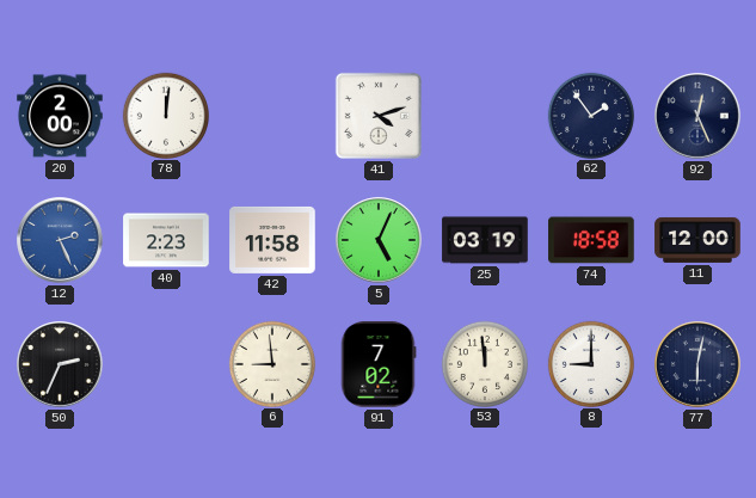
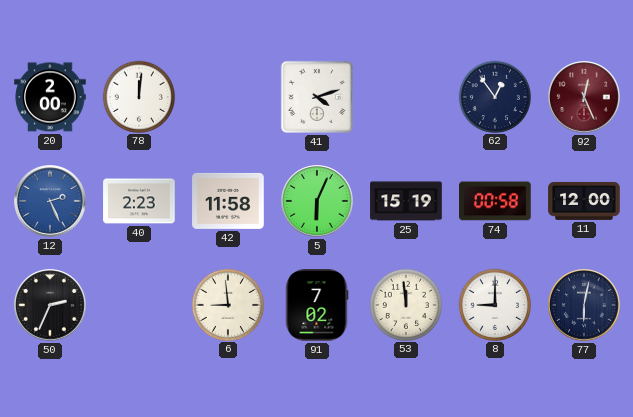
62: 1:54 -> 12:54 (494, 96)
92 dial: navy -> burgundy (584, 97)
5: 5:04 -> 6:04 (317, 201)
25: 03:19 -> 15:19 (406, 201)
74: 18:58 -> 00:58 (495, 201)
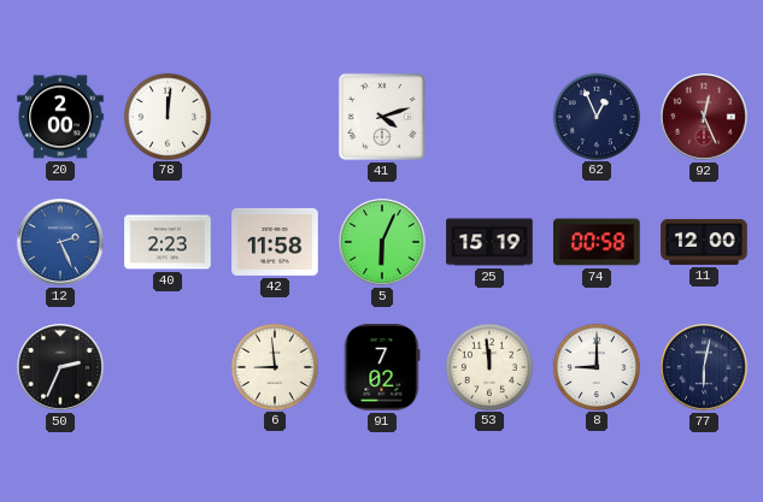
62: 12:54 -> 12:56 (595, 116)
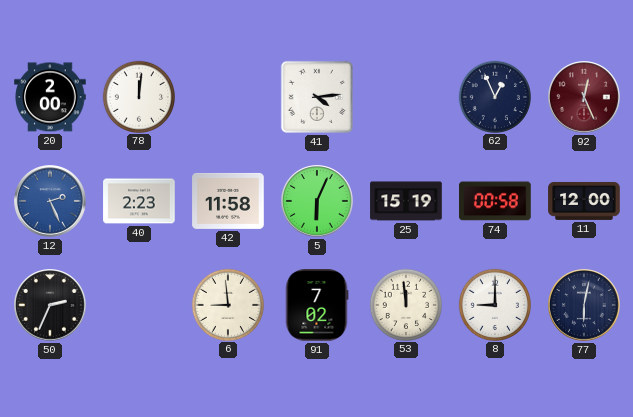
41: 4:12 -> 4:14 (317, 97)
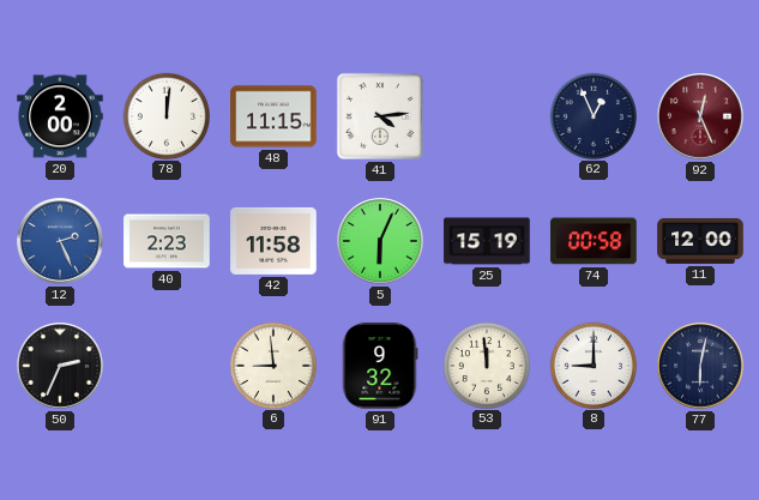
48: none -> 11:15 (273, 116)
91: 7:02 -> 9:32 (380, 366)
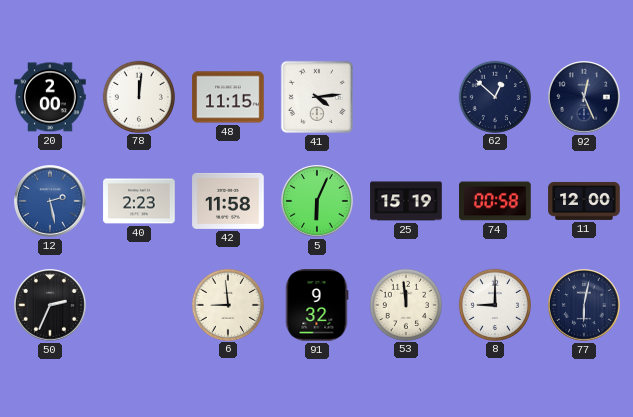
62: 12:56 -> 12:52 (494, 96)
92 dial: burgundy -> navy (584, 97)
12: 2:26 -> 2:28 (50, 201)
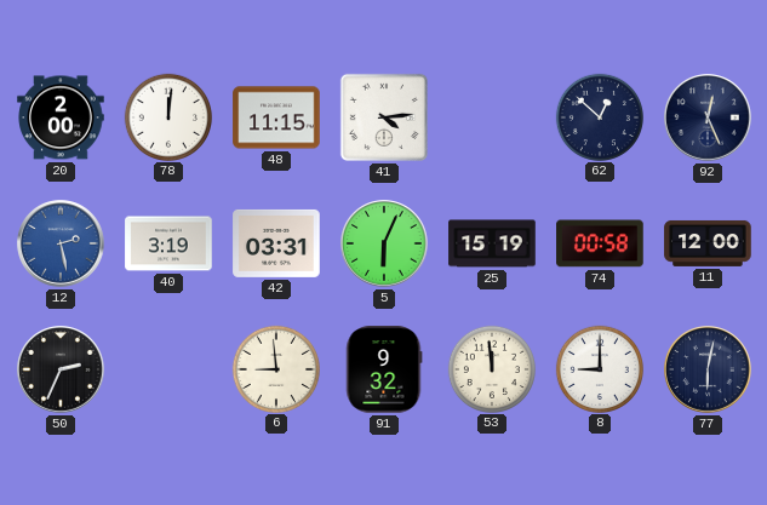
40: 2:23 -> 3:19 (168, 243)
42: 11:58 -> 03:31 (276, 243)
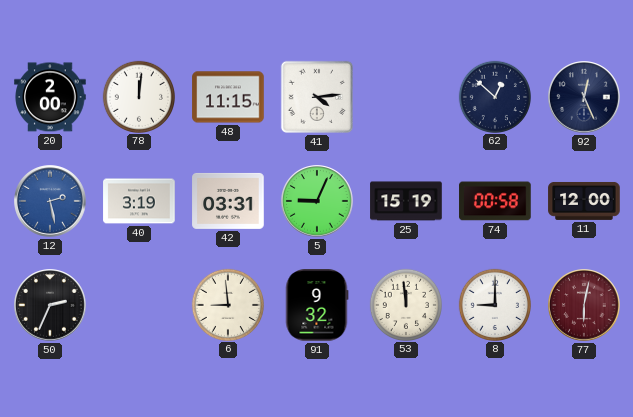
5: 6:04 -> 9:04 (317, 201)
77 dial: navy -> burgundy (584, 305)
